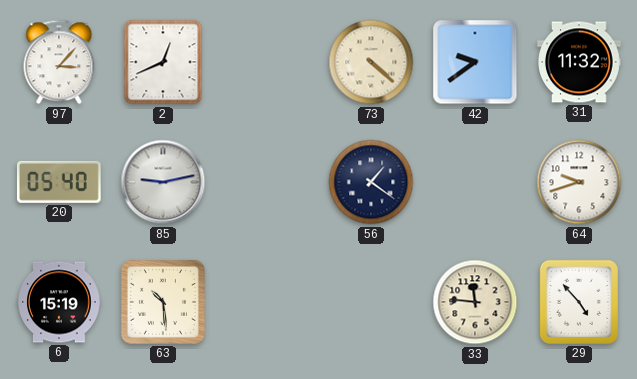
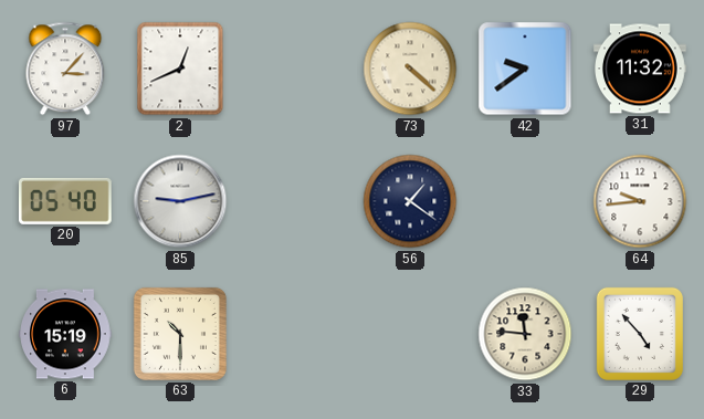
64: 9:42 -> 9:44 (640, 201)
63: 10:29 -> 10:30 (180, 334)
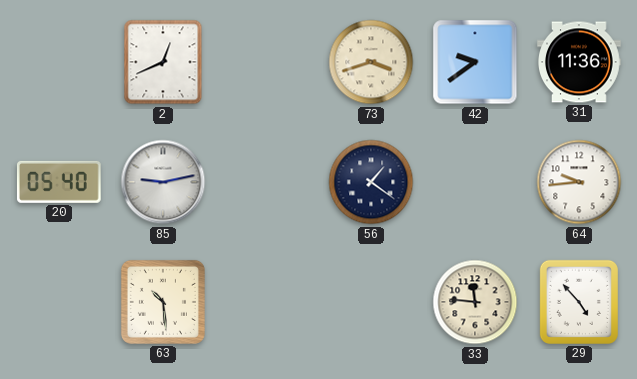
97: 3:07 -> none (65, 69)
73: 4:22 -> 3:42 (371, 62)
31: 11:32 -> 11:36 (579, 62)
6: 15:19 -> none (65, 334)
63: 10:30 -> 10:29 (163, 302)
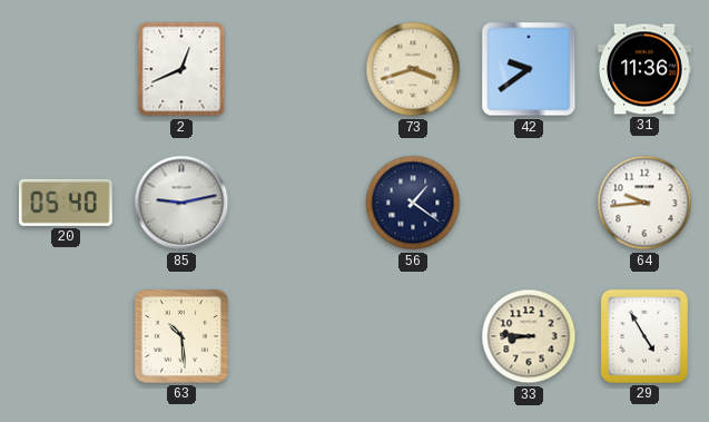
33: 11:46 -> 8:46 (529, 336)
29: 4:53 -> 4:55 (644, 336)
